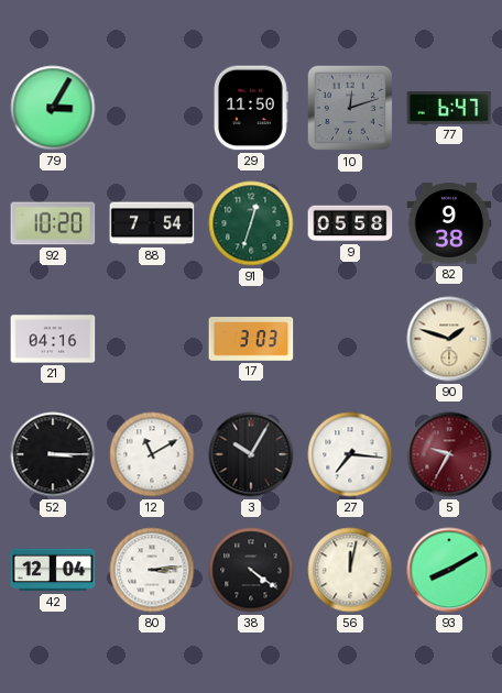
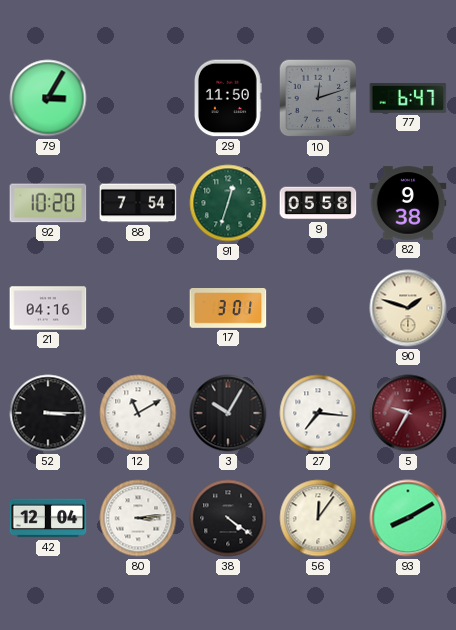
17: 3:03 -> 3:01 (228, 309)
56: 12:02 -> 12:06 (318, 518)
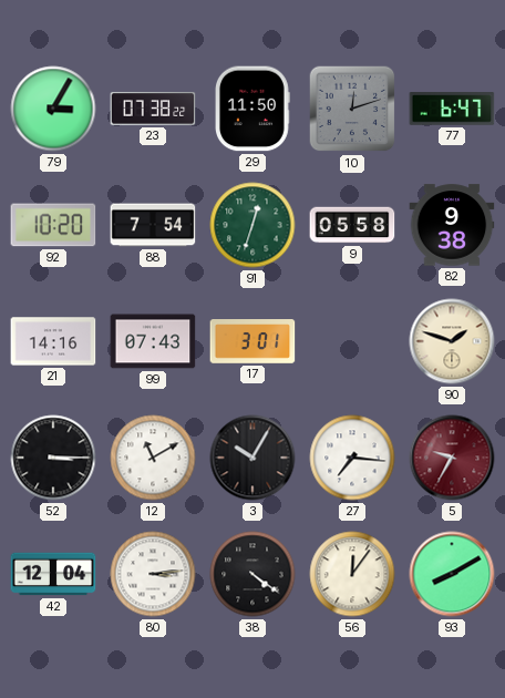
23: none -> 07:38 (153, 109)
21: 04:16 -> 14:16 (53, 341)
99: none -> 07:43 (153, 341)
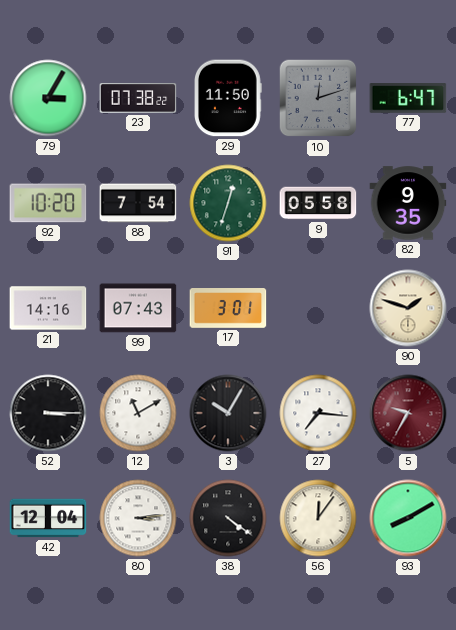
82: 9:38 -> 9:35 (408, 203)
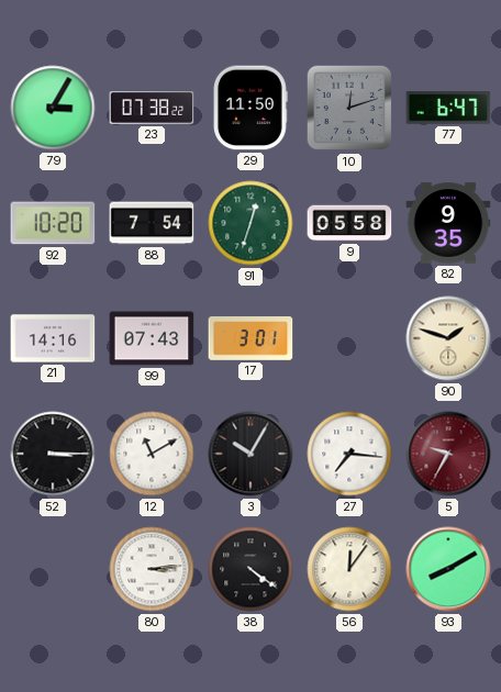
42: 12:04 -> none (48, 518)
